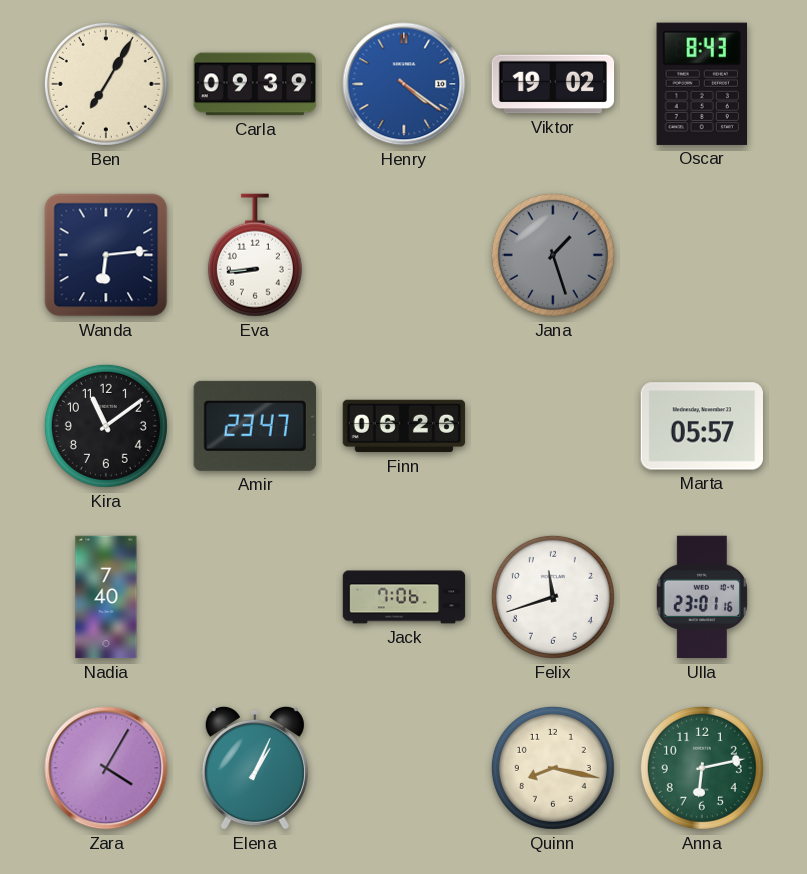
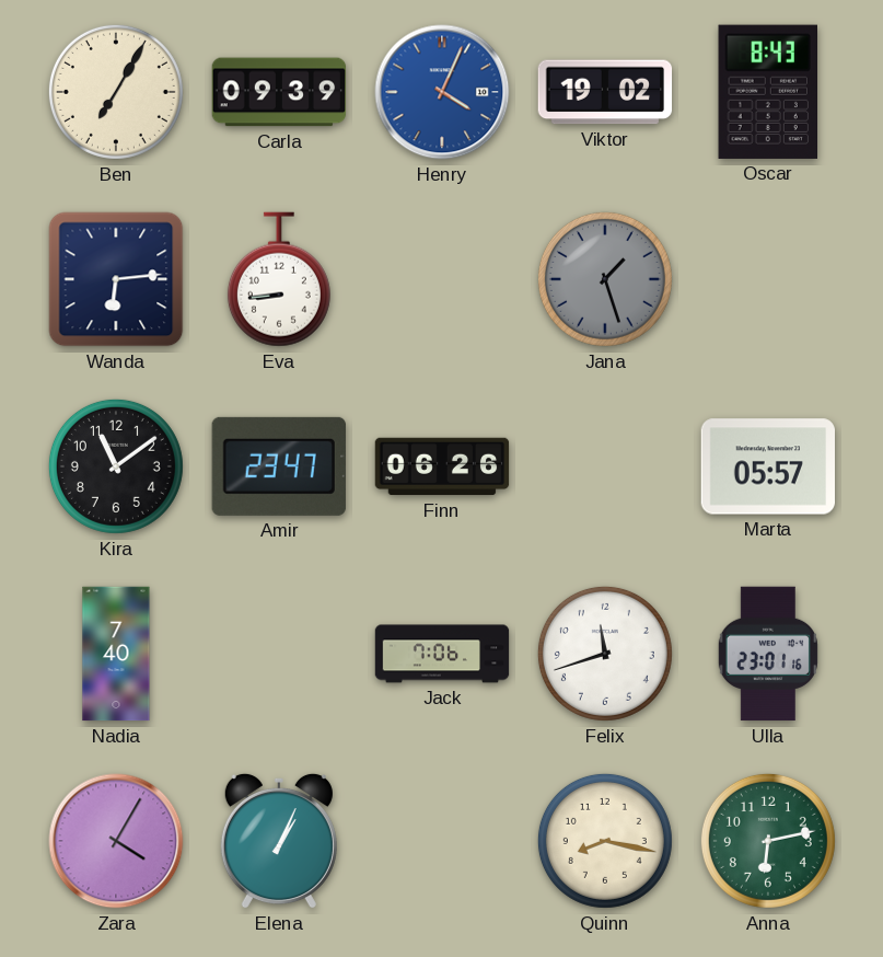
Henry: 4:21 -> 4:04 (442, 92)
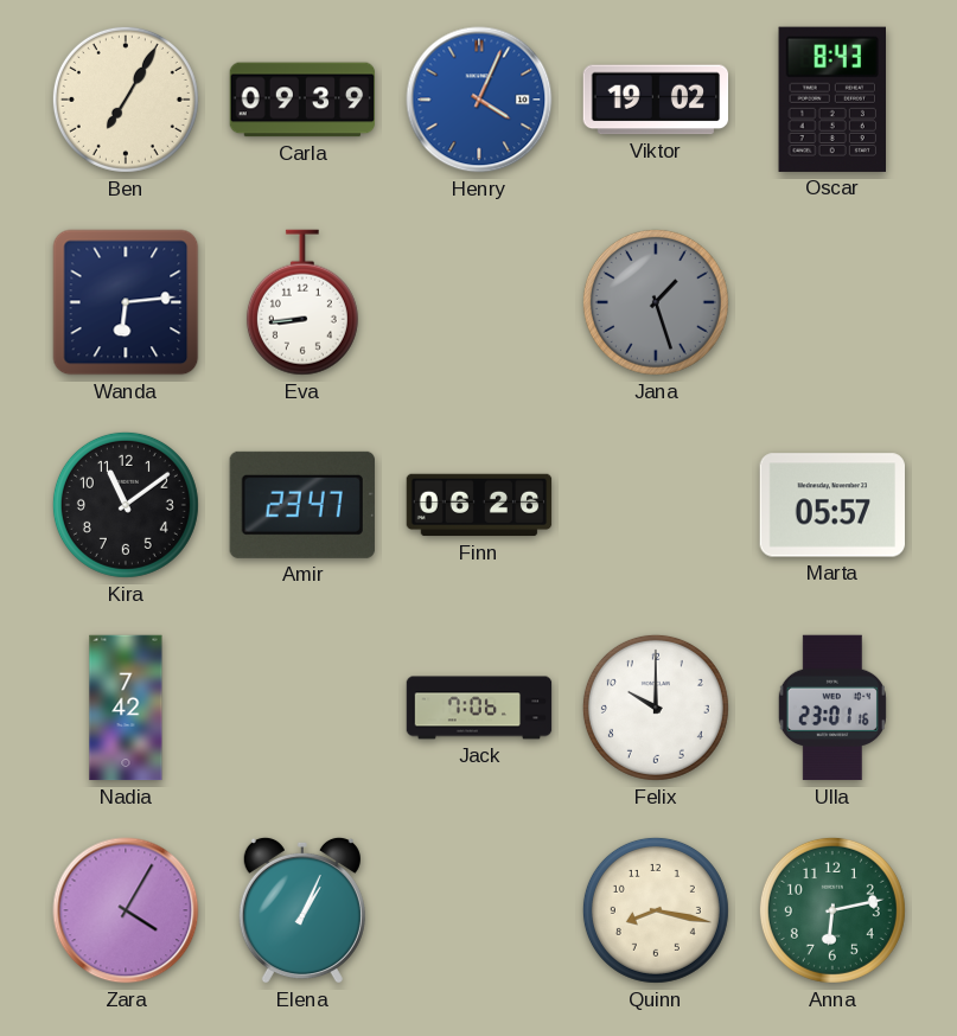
Nadia: 7:40 -> 7:42 (126, 708)
Felix: 11:42 -> 10:00 (656, 708)
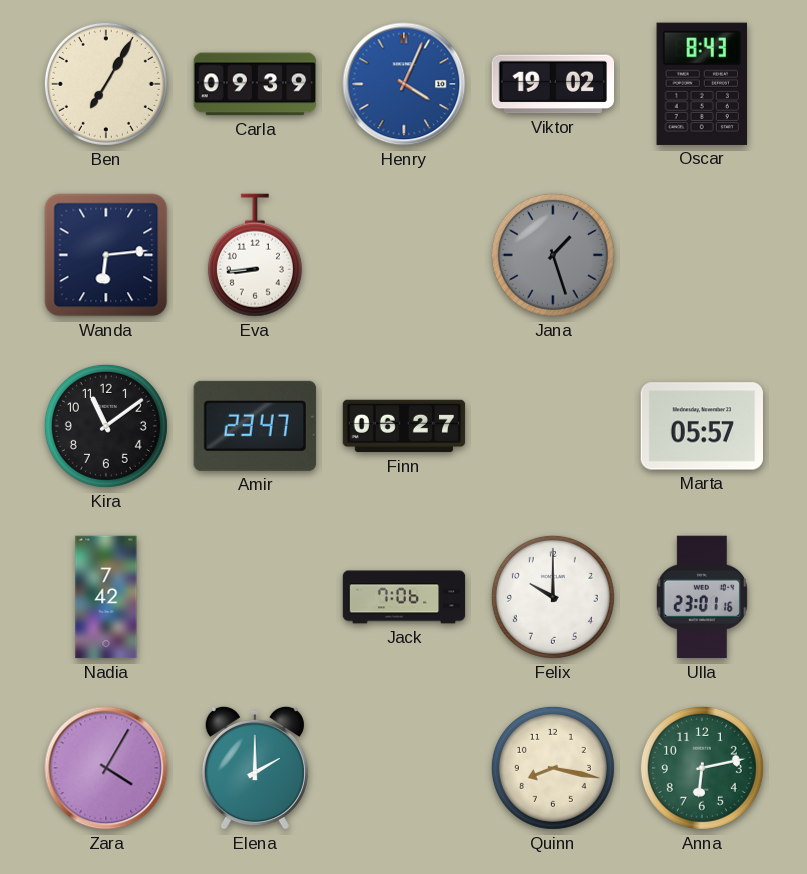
Finn: 06:26 -> 06:27 (404, 426)
Elena: 1:04 -> 2:00 (255, 768)
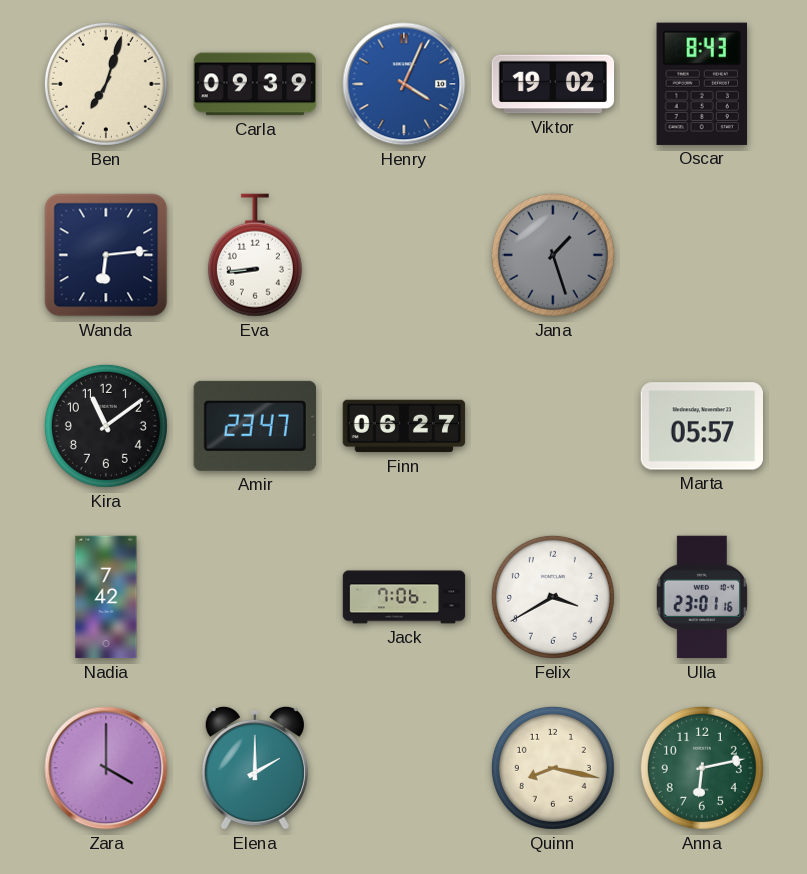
Ben: 7:05 -> 7:03 (106, 84)
Felix: 10:00 -> 3:40 (553, 597)
Zara: 4:05 -> 4:00 (106, 768)
